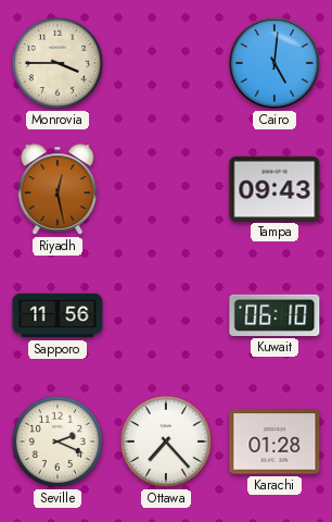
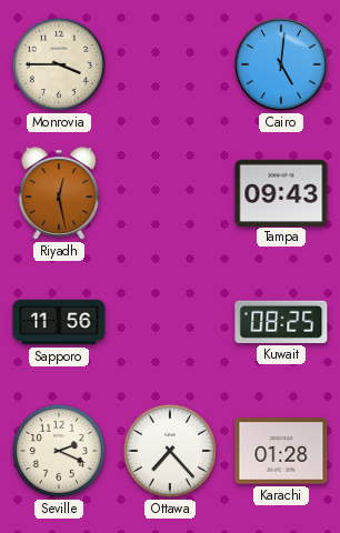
Kuwait: 06:10 -> 08:25 (281, 322)
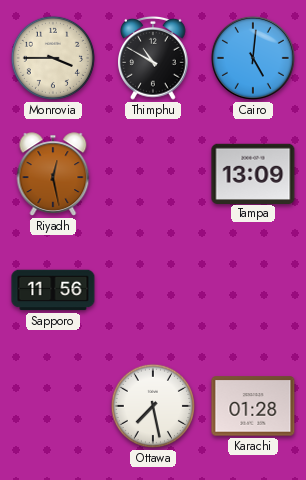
Thimphu: none -> 10:50 (154, 58)
Tampa: 09:43 -> 13:09 (253, 173)
Kuwait: 08:25 -> none (281, 322)
Seville: 2:19 -> none (59, 451)
Ottawa: 7:23 -> 7:28 (153, 406)
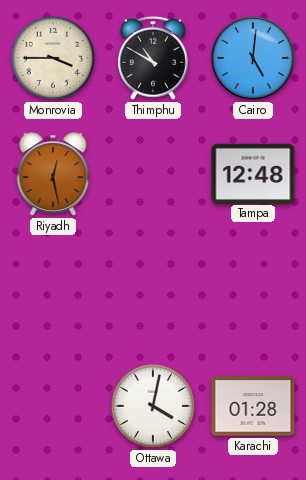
Tampa: 13:09 -> 12:48 (253, 173)
Sapporo: 11:56 -> none (53, 290)
Ottawa: 7:28 -> 4:02 (153, 406)
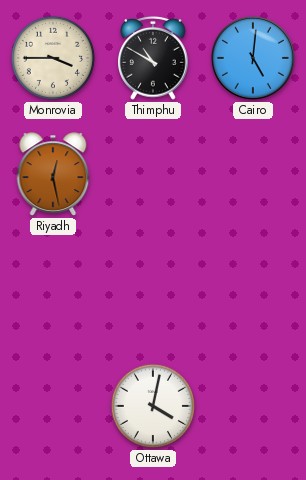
Tampa: 12:48 -> none (253, 173)
Karachi: 01:28 -> none (253, 406)
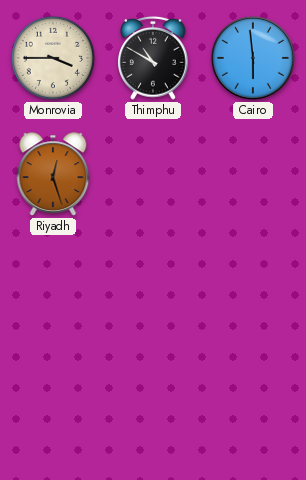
Cairo: 5:01 -> 5:59 (253, 58)
Riyadh: 12:28 -> 12:27 (53, 174)
Ottawa: 4:02 -> none (153, 406)
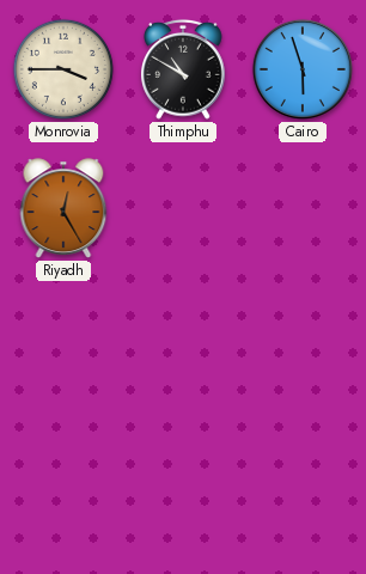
Cairo: 5:59 -> 5:57 (303, 69)
Riyadh: 12:27 -> 12:25 (63, 208)
